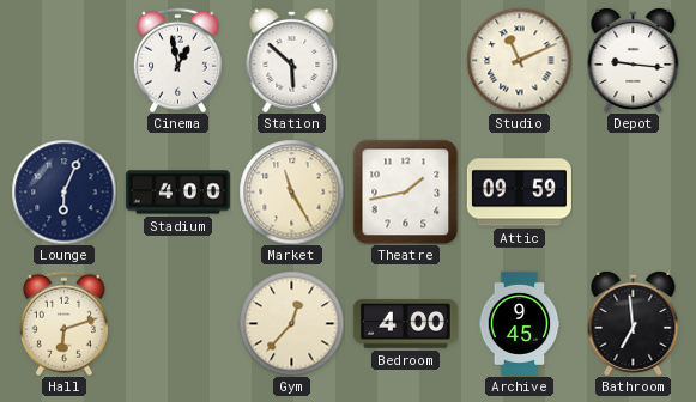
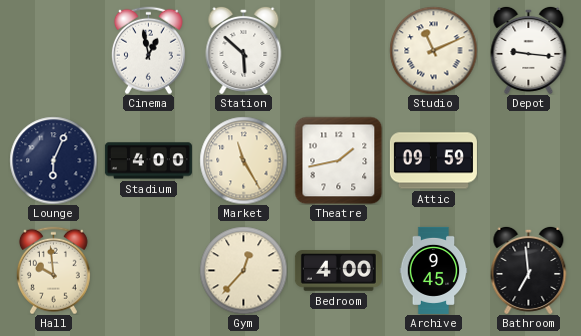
Hall: 6:12 -> 9:59 (53, 270)
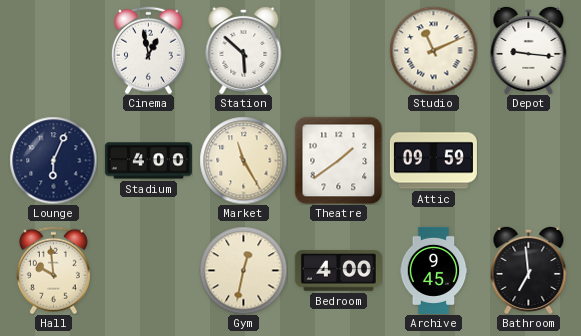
Theatre: 1:43 -> 1:39 (338, 160)
Gym: 12:37 -> 12:32 (243, 270)
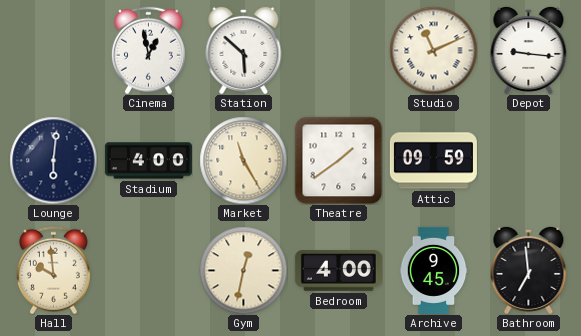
Lounge: 6:04 -> 6:01 (53, 160)
